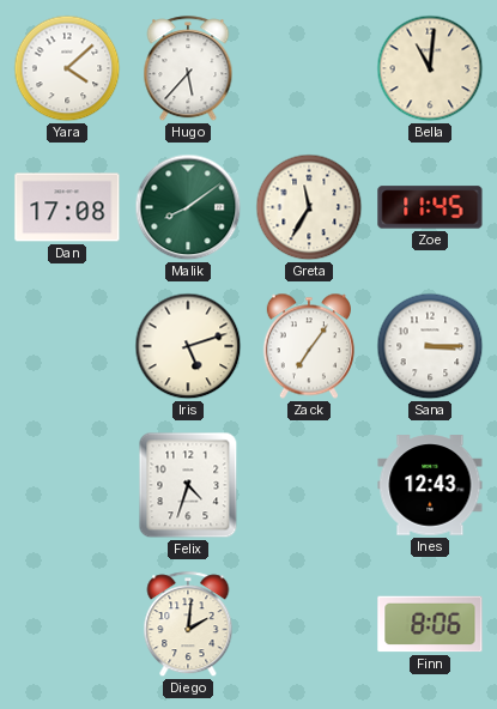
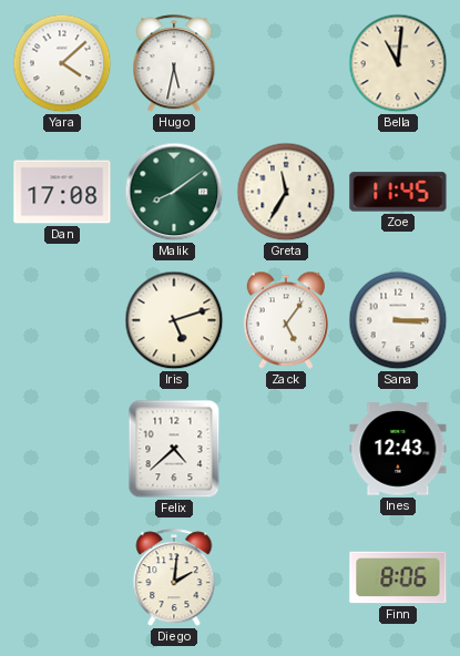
Hugo: 5:37 -> 5:32 (174, 64)
Zack: 7:06 -> 5:06 (286, 320)
Felix: 4:33 -> 4:38 (174, 449)
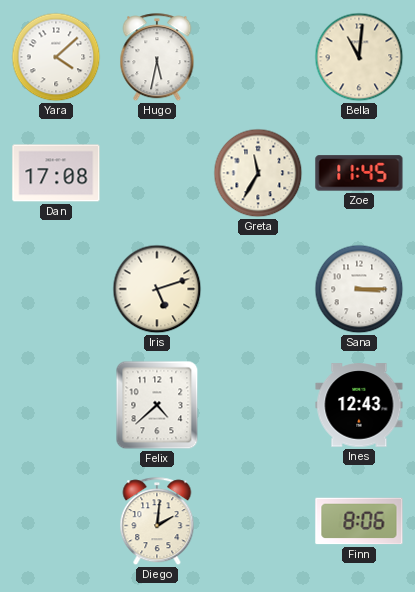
Malik: 8:09 -> none (174, 192)
Zack: 5:06 -> none (286, 320)
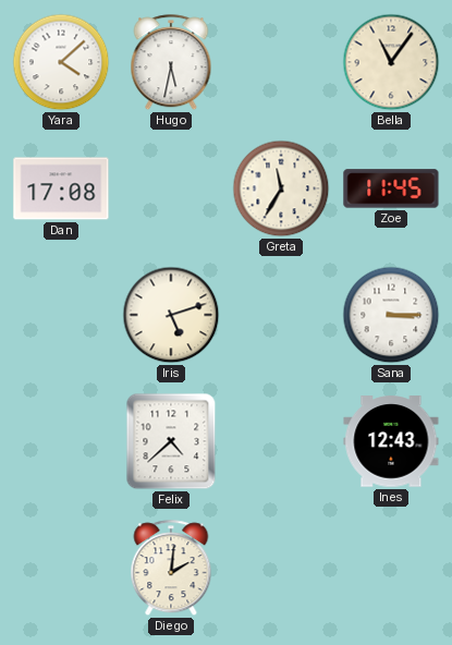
Bella: 11:01 -> 11:06 (391, 62)
Finn: 8:06 -> none (359, 521)
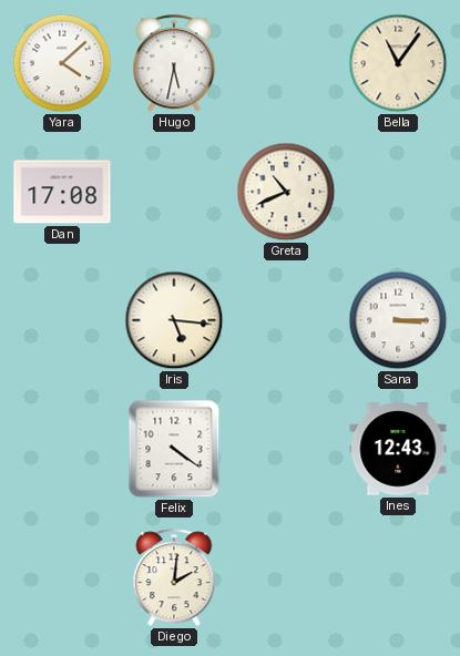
Greta: 11:35 -> 10:41 (286, 192)
Zoe: 11:45 -> none (391, 188)
Iris: 5:12 -> 5:16 (174, 320)
Felix: 4:38 -> 4:21 (174, 449)
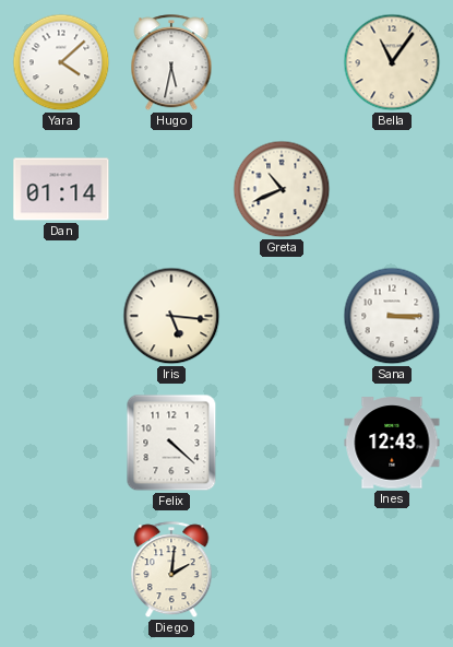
Dan: 17:08 -> 01:14 (61, 189)
Felix: 4:21 -> 4:22 (171, 443)
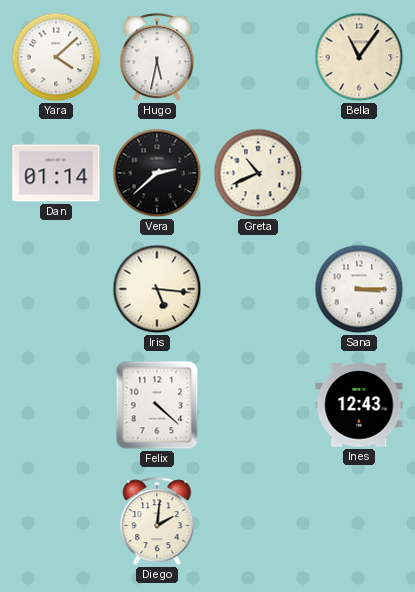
Vera: none -> 2:38 (157, 173)
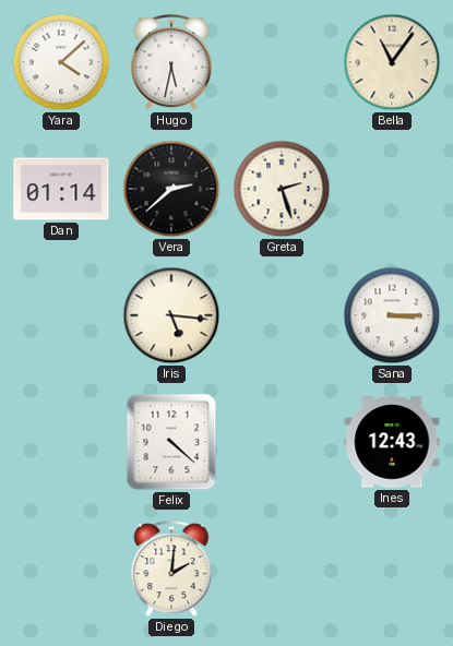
Greta: 10:41 -> 2:27 (282, 189)
